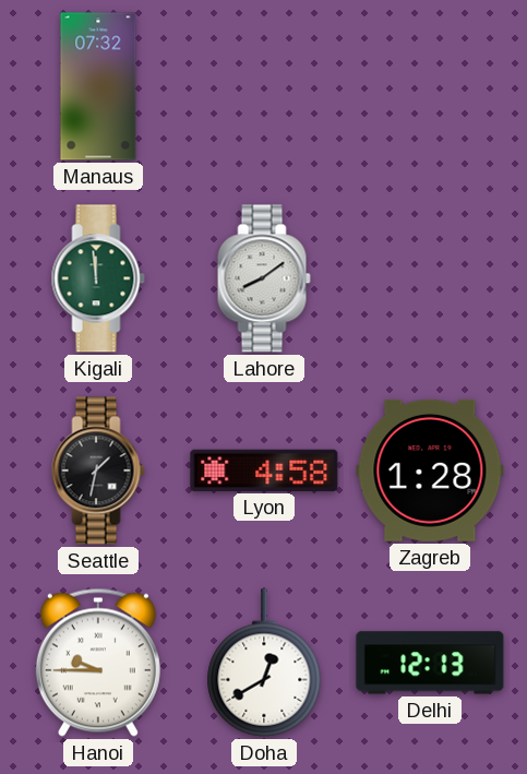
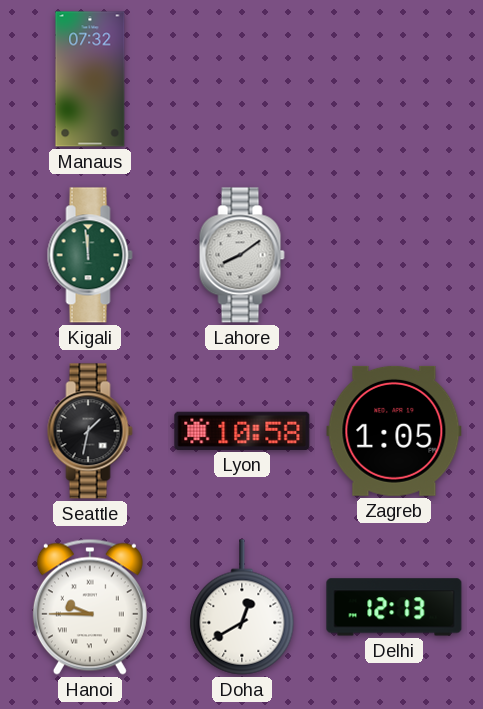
Lyon: 4:58 -> 10:58 (242, 431)
Zagreb: 1:28 -> 1:05 (394, 431)
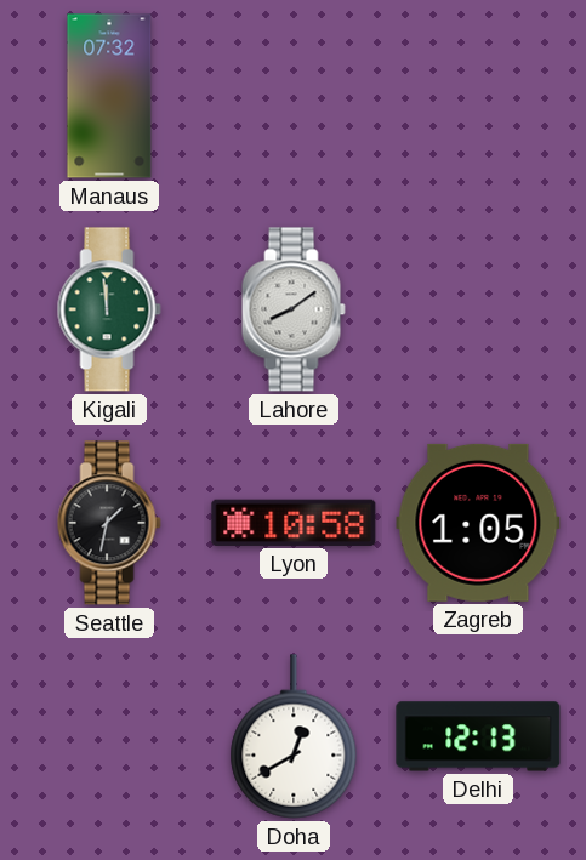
Hanoi: 9:45 -> none (90, 607)
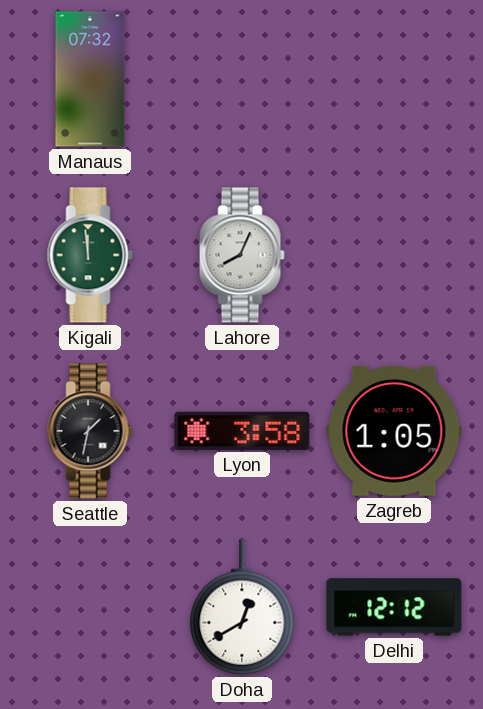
Lahore: 8:09 -> 8:04 (242, 255)
Lyon: 10:58 -> 3:58 (242, 431)
Delhi: 12:13 -> 12:12 (394, 607)
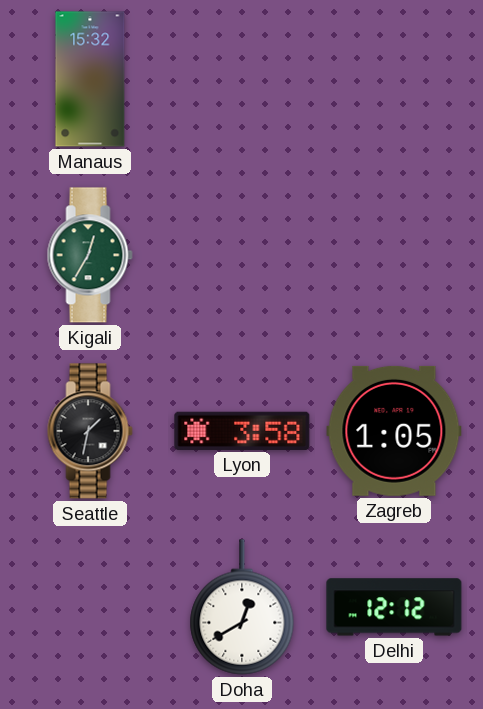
Manaus: 07:32 -> 15:32 (90, 79)
Kigali: 11:59 -> 12:35 (90, 255)
Lahore: 8:04 -> none (242, 255)
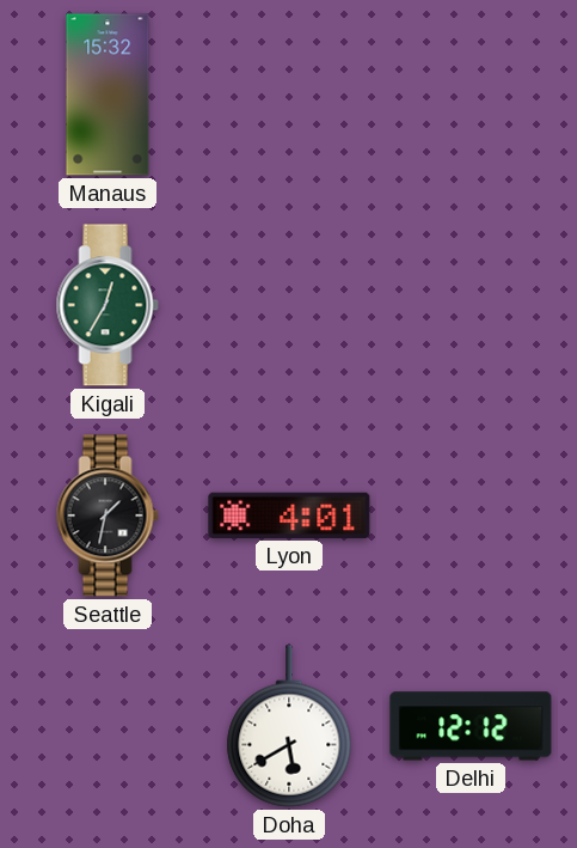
Lyon: 3:58 -> 4:01 (289, 515)
Zagreb: 1:05 -> none (394, 431)
Doha: 12:40 -> 5:40 (289, 726)
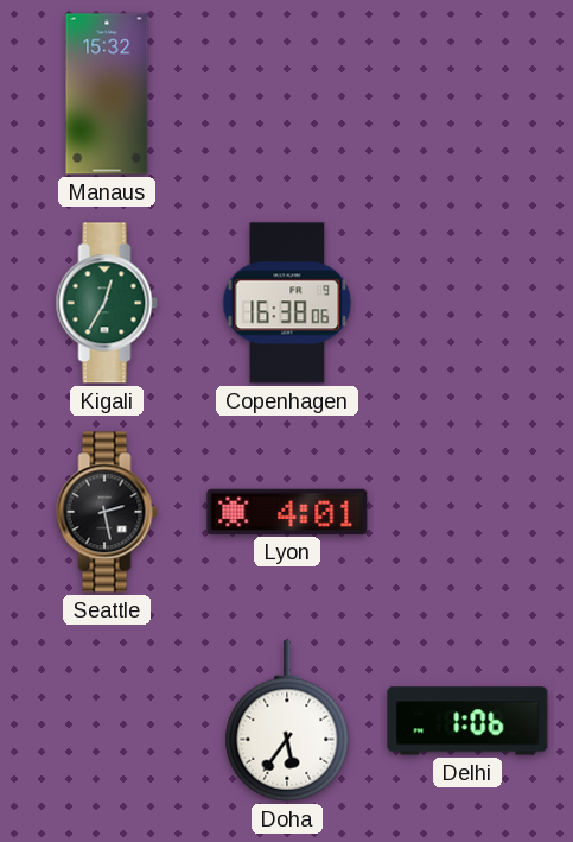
Copenhagen: none -> 16:38 (287, 303)
Seattle: 1:32 -> 2:28 (107, 512)
Doha: 5:40 -> 5:36 (287, 721)
Delhi: 12:12 -> 1:06 (467, 721)
